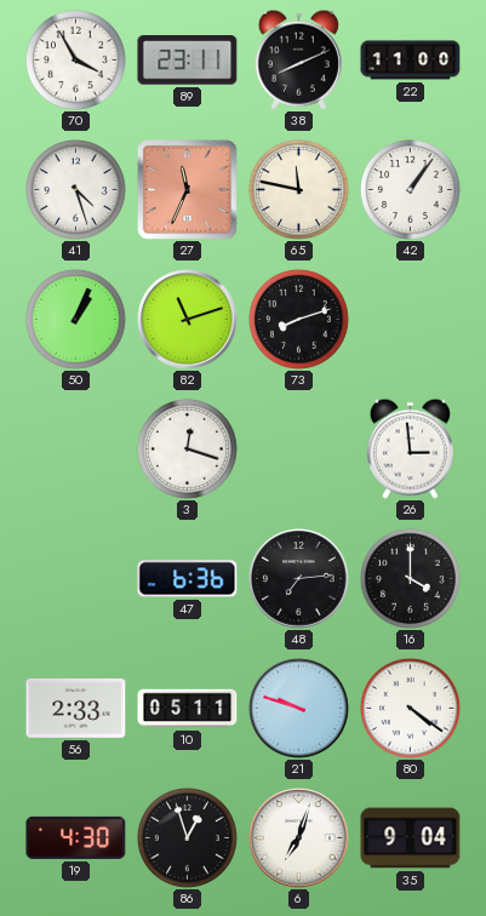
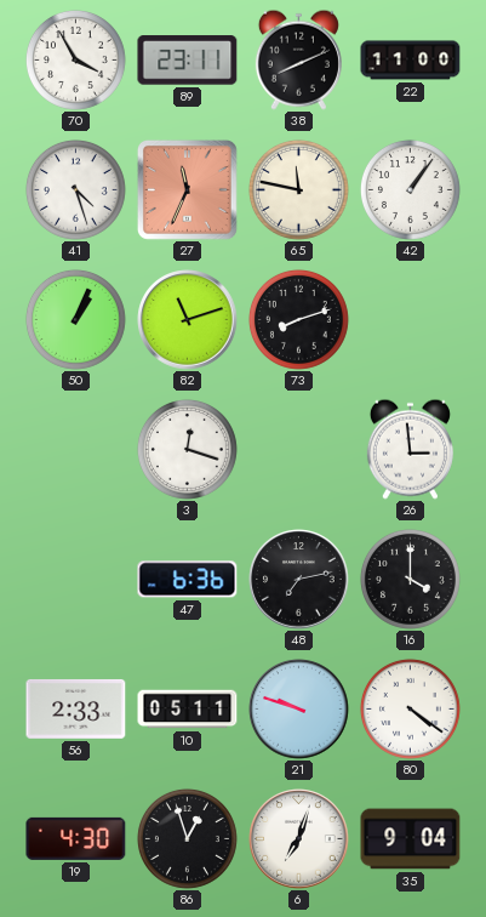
48: 7:14 -> 7:13 (299, 580)
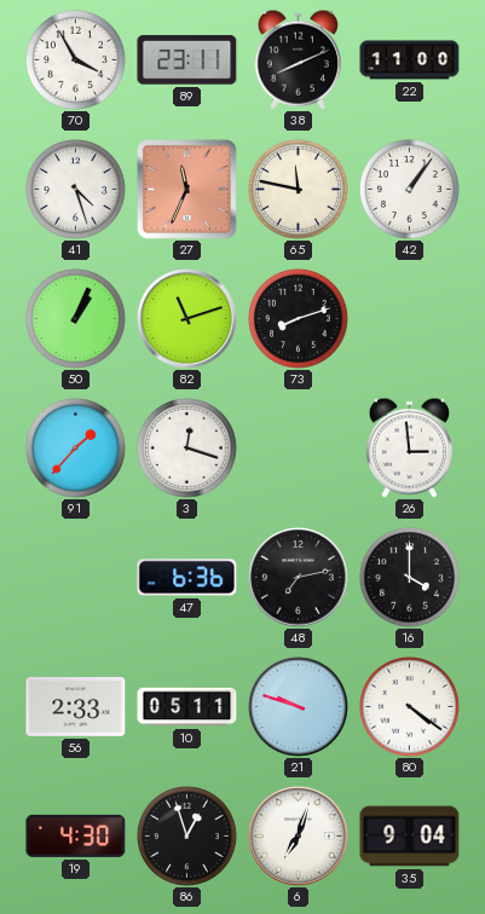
91: none -> 1:37 (75, 447)
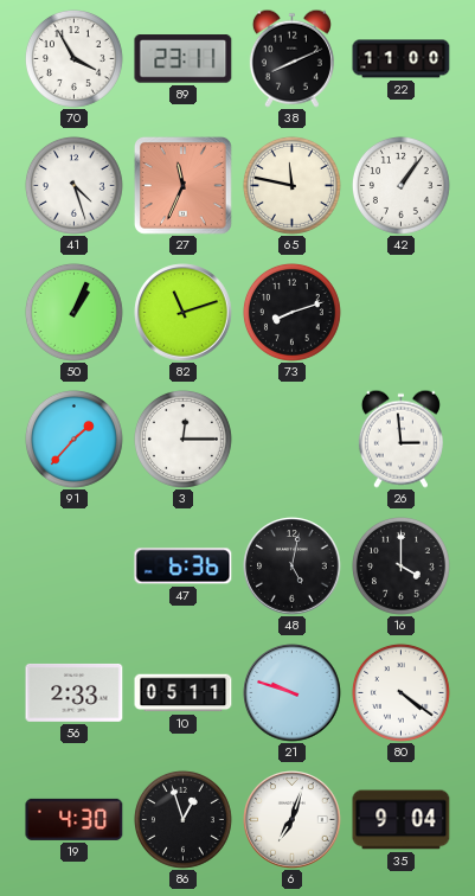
3: 12:18 -> 12:15 (182, 439)
48: 7:13 -> 5:02 (293, 567)
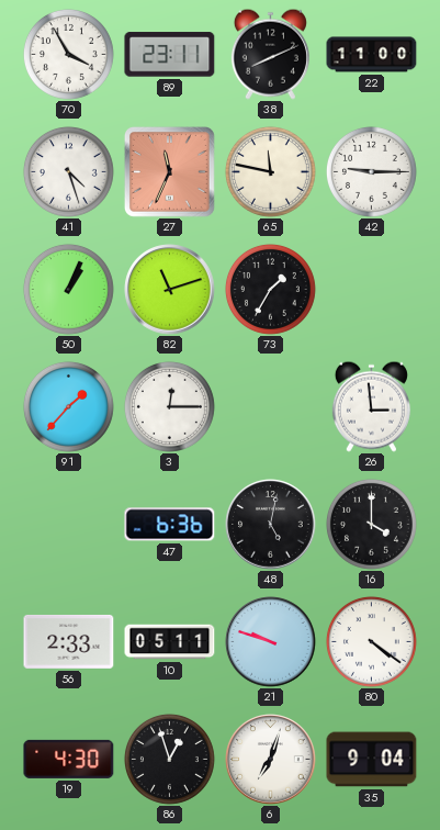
42: 1:06 -> 9:15 (371, 171)
73: 8:12 -> 1:35 (270, 289)
